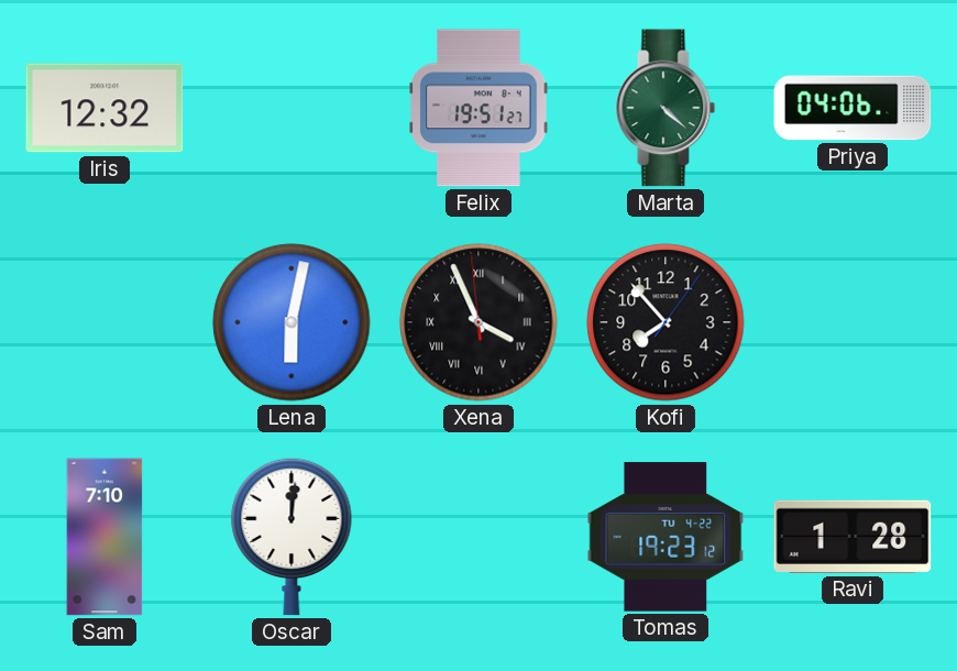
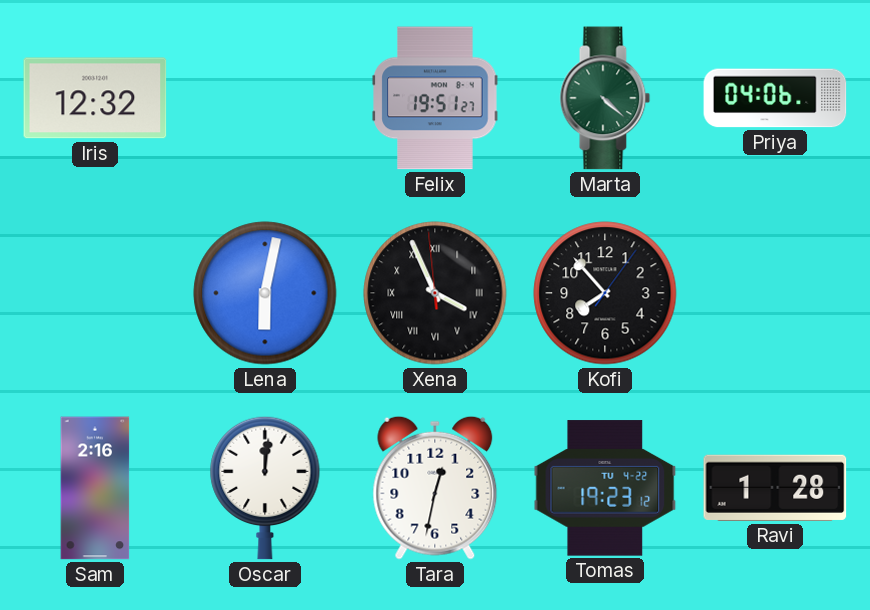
Sam: 7:10 -> 2:16 (95, 488)
Tara: none -> 12:32 (435, 488)
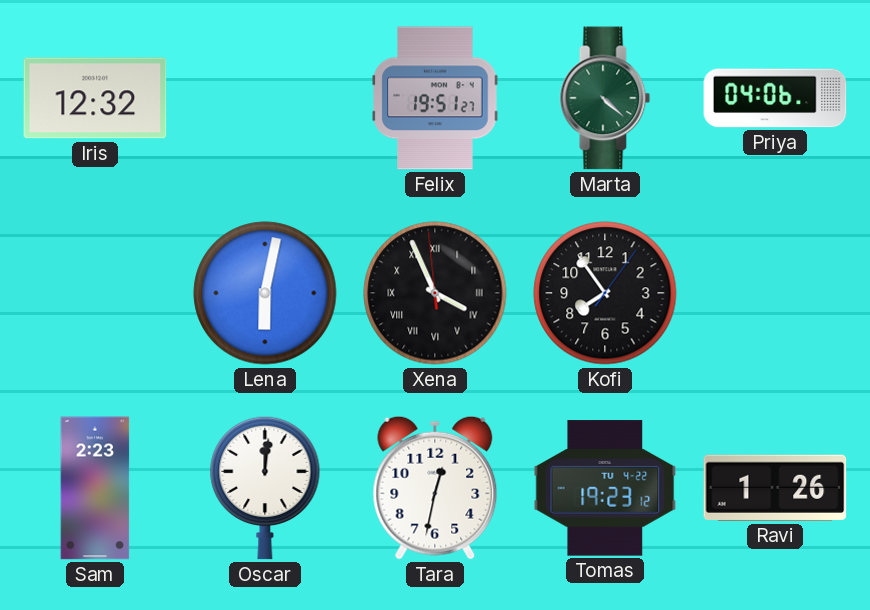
Kofi: 7:53 -> 7:54 (605, 293)
Sam: 2:16 -> 2:23 (95, 488)
Ravi: 1:28 -> 1:26 (775, 488)
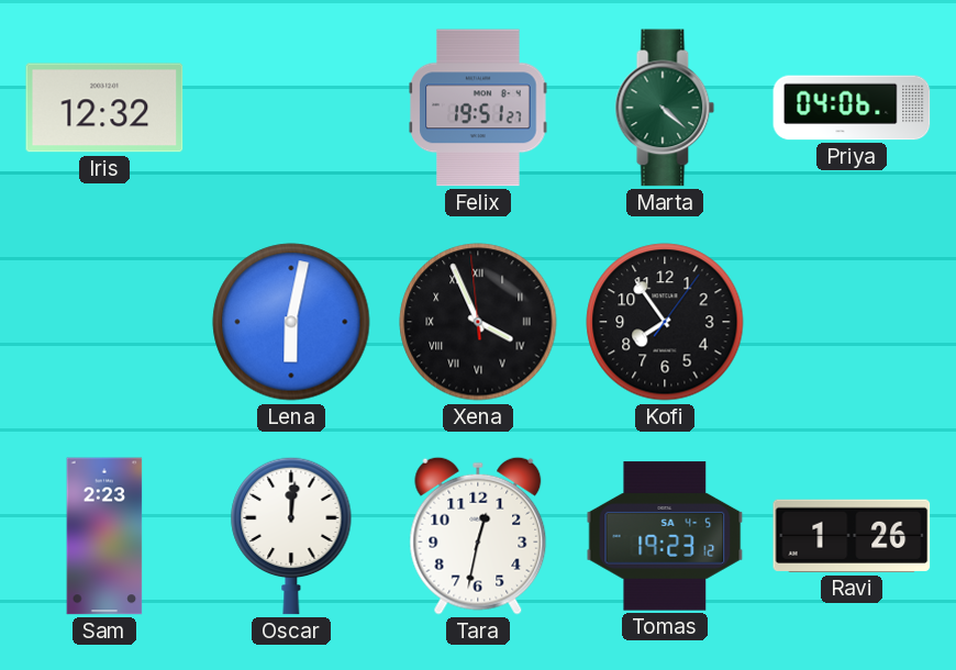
Tomas date: TU 4-22 -> SA 4-5 (665, 536)
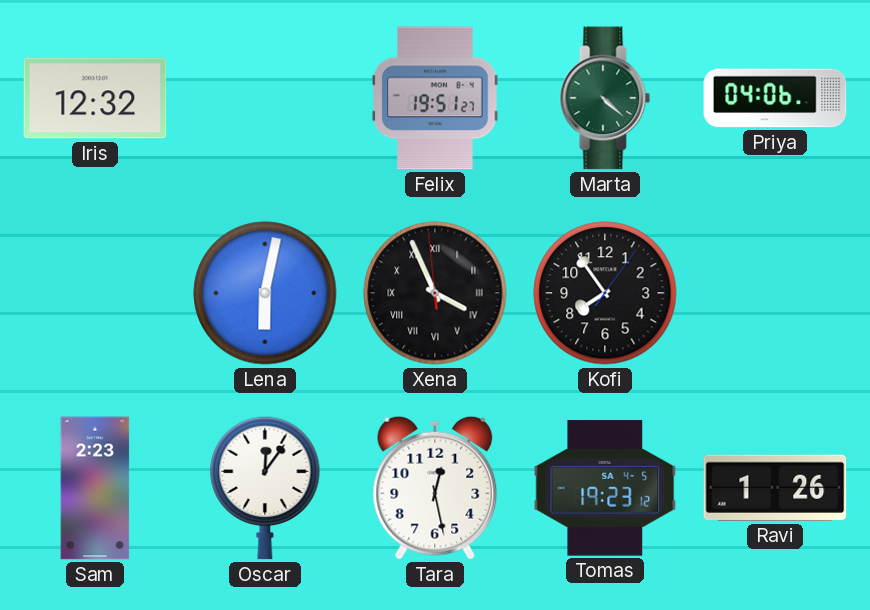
Oscar: 12:01 -> 12:06 (265, 488)
Tara: 12:32 -> 12:28 (435, 488)
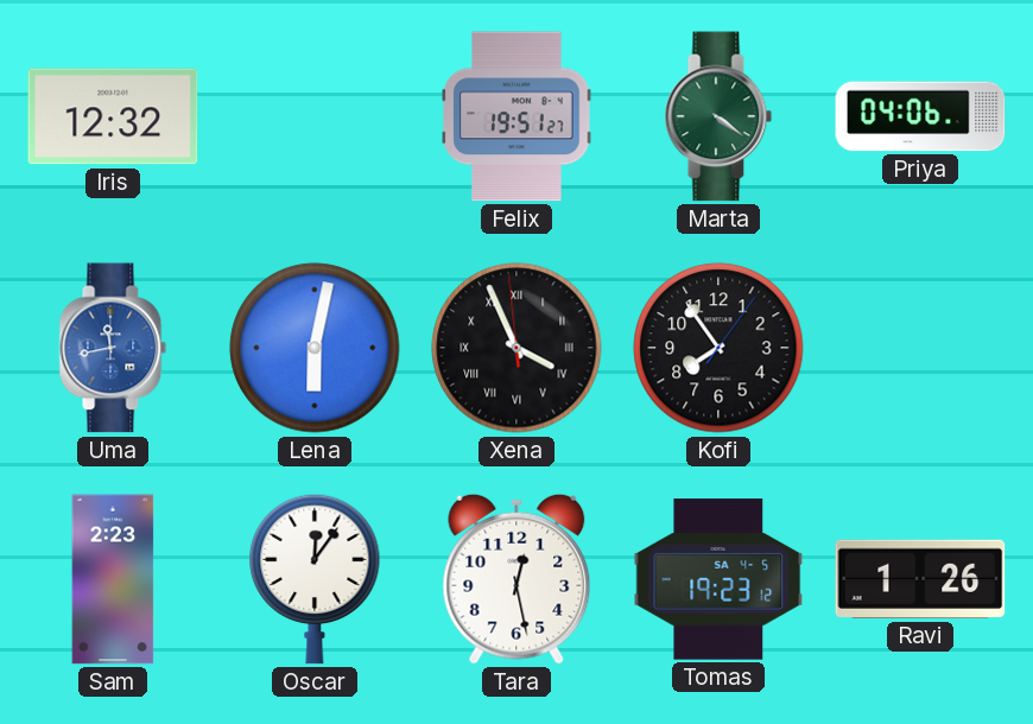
Marta: 4:22 -> 4:21 (718, 116)
Uma: none -> 11:43 (113, 348)
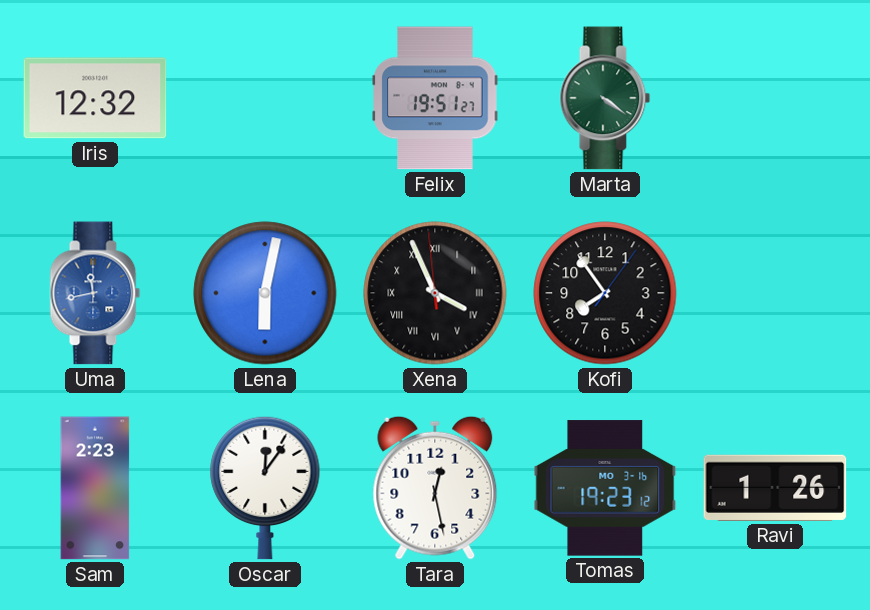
Priya: 04:06 -> none (920, 116)
Tomas date: SA 4-5 -> MO 3-16 (605, 488)
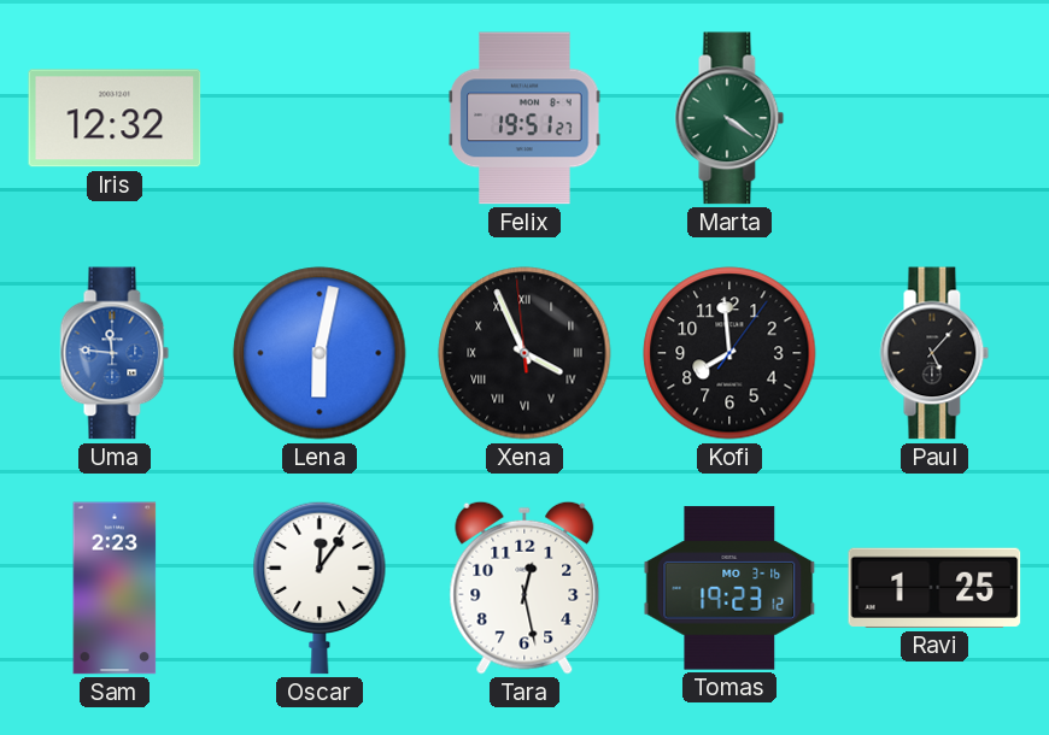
Uma: 11:43 -> 11:46 (115, 353)
Kofi: 7:54 -> 7:59 (729, 353)
Paul: none -> 5:07 (934, 353)
Ravi: 1:26 -> 1:25 (934, 588)
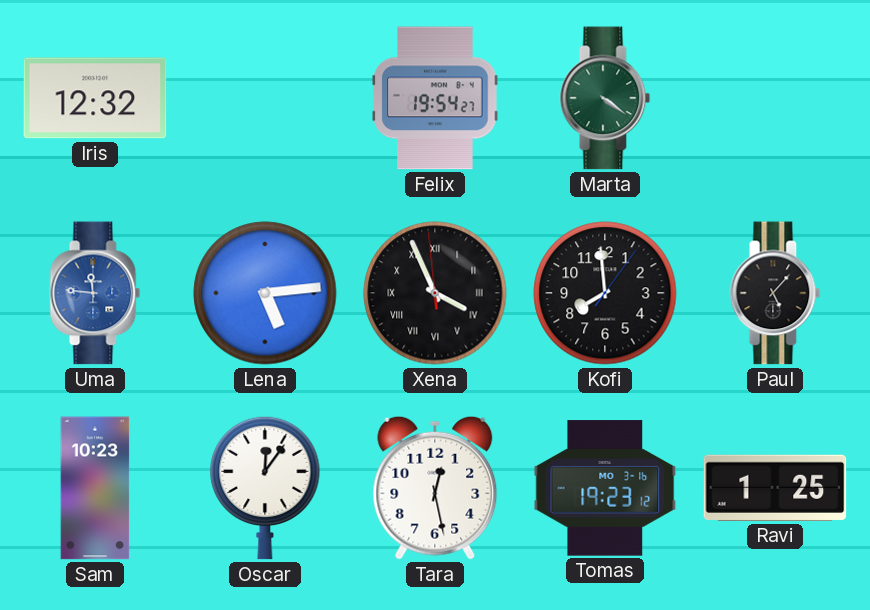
Felix: 19:51 -> 19:54 (435, 98)
Lena: 6:02 -> 5:14 (265, 293)
Sam: 2:23 -> 10:23 (95, 488)
